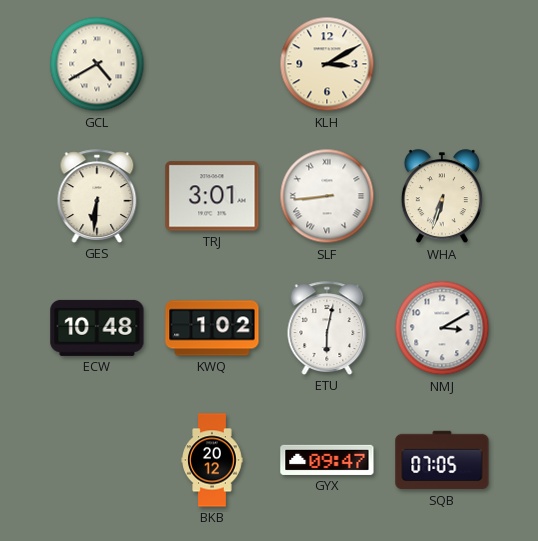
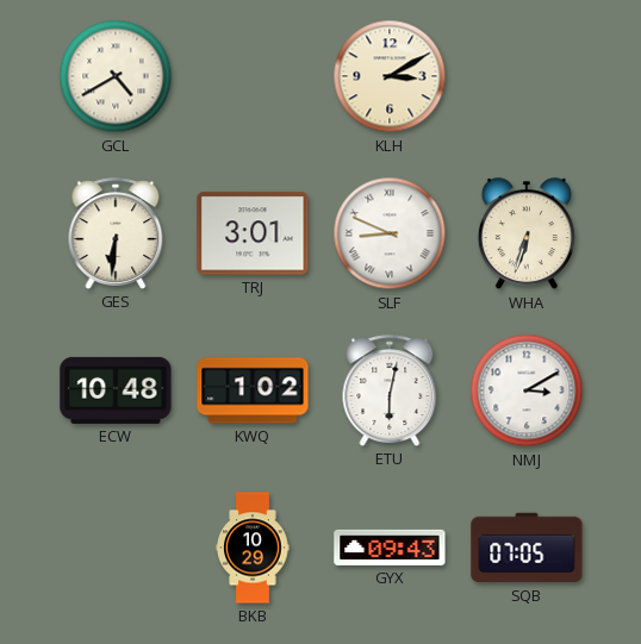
SLF: 8:44 -> 8:49 (390, 233)
BKB: 20:12 -> 10:29 (253, 548)
GYX: 09:47 -> 09:43 (390, 548)
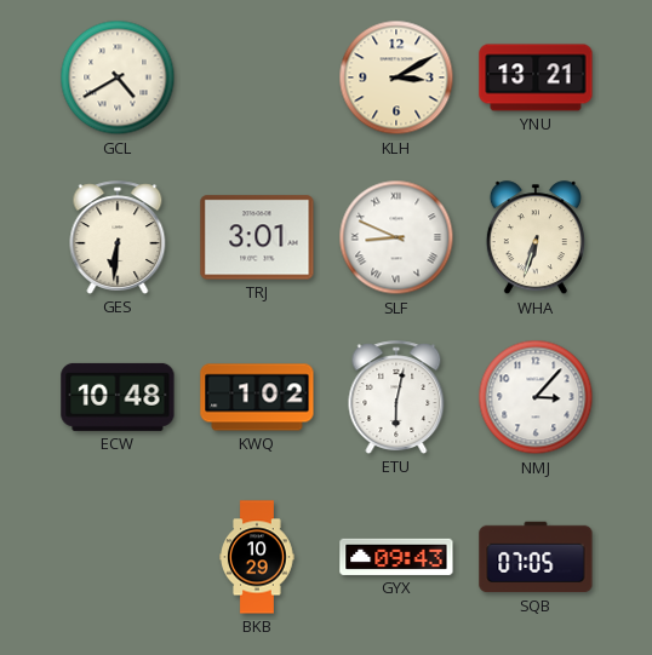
YNU: none -> 13:21 (536, 77)
NMJ: 3:10 -> 3:07 (536, 397)
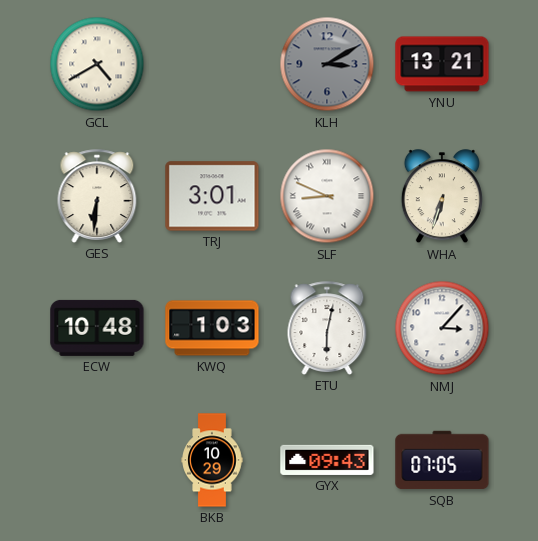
KLH dial: cream -> grey (327, 64)
KWQ: 1:02 -> 1:03 (212, 328)
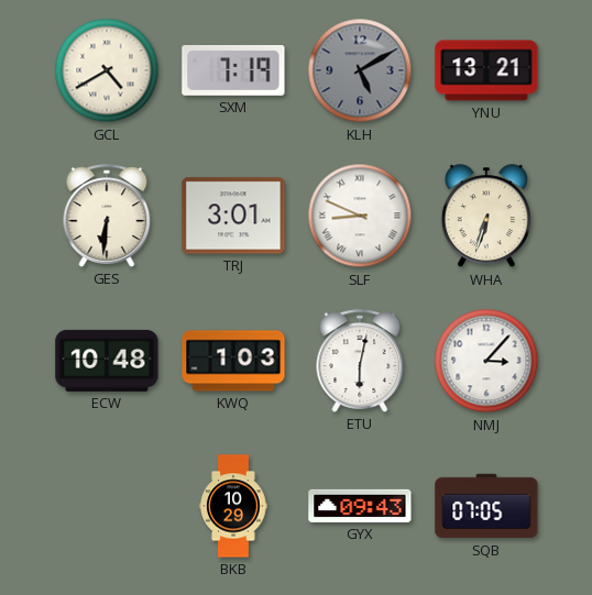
SXM: none -> 7:19 (233, 70)
KLH: 3:10 -> 5:10 (360, 70)
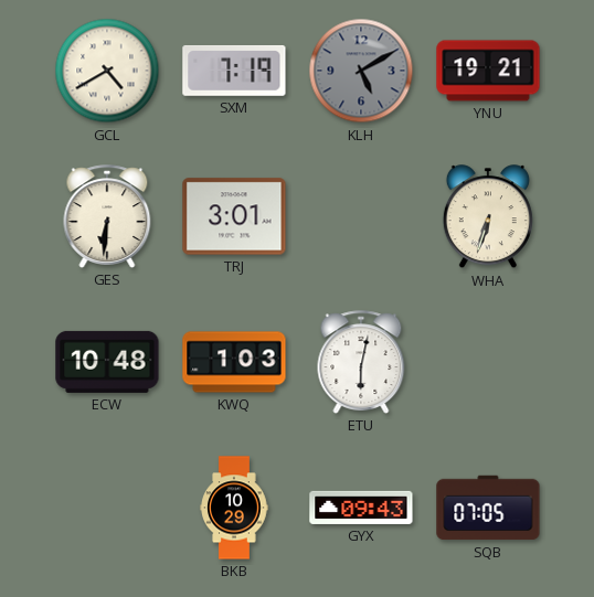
YNU: 13:21 -> 19:21 (488, 71)
SLF: 8:49 -> none (360, 216)
NMJ: 3:07 -> none (486, 361)
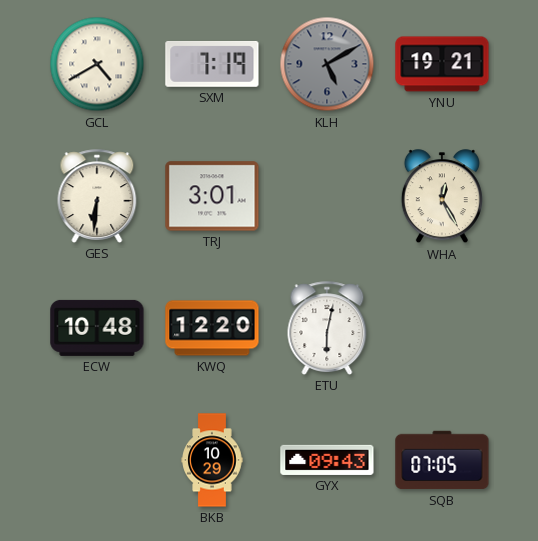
WHA: 6:33 -> 12:25 (442, 197)
KWQ: 1:03 -> 12:20 (212, 328)
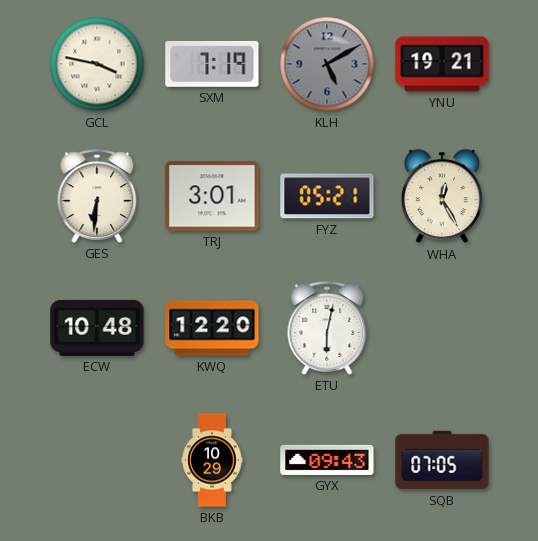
GCL: 4:40 -> 3:47 (97, 64)
FYZ: none -> 05:21 (327, 196)
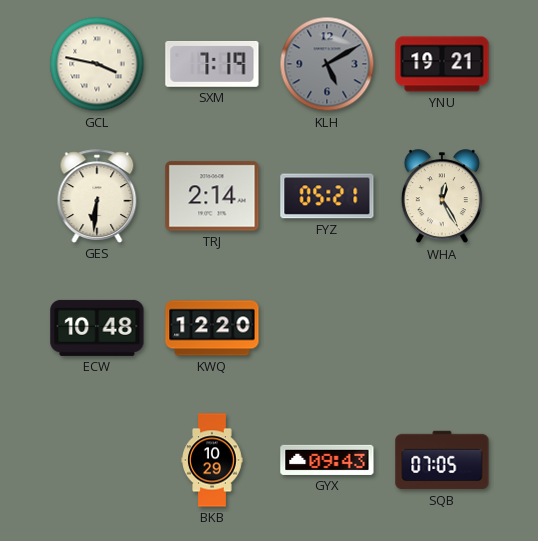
TRJ: 3:01 -> 2:14 (212, 196)
ETU: 6:02 -> none (327, 328)
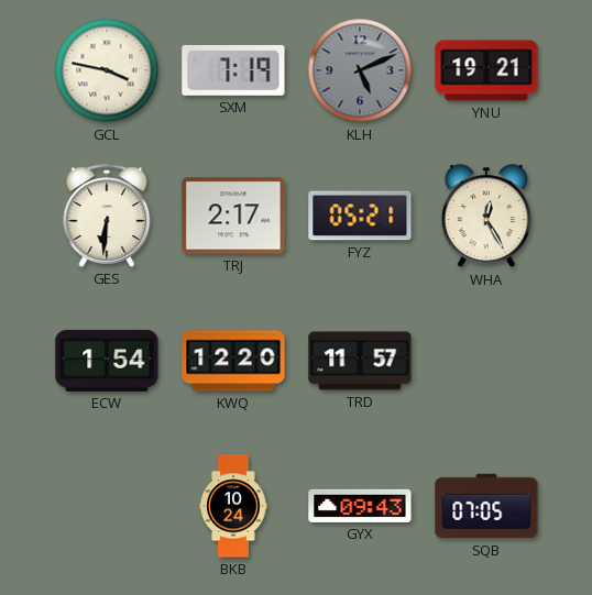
KLH: 5:10 -> 5:11 (360, 70)
TRJ: 2:14 -> 2:17 (233, 216)
ECW: 10:48 -> 1:54 (107, 361)
TRD: none -> 11:57 (360, 361)
BKB: 10:29 -> 10:24 (233, 506)
